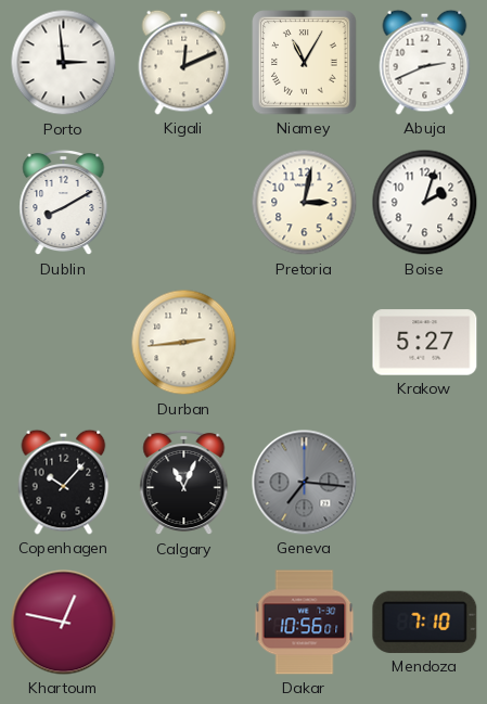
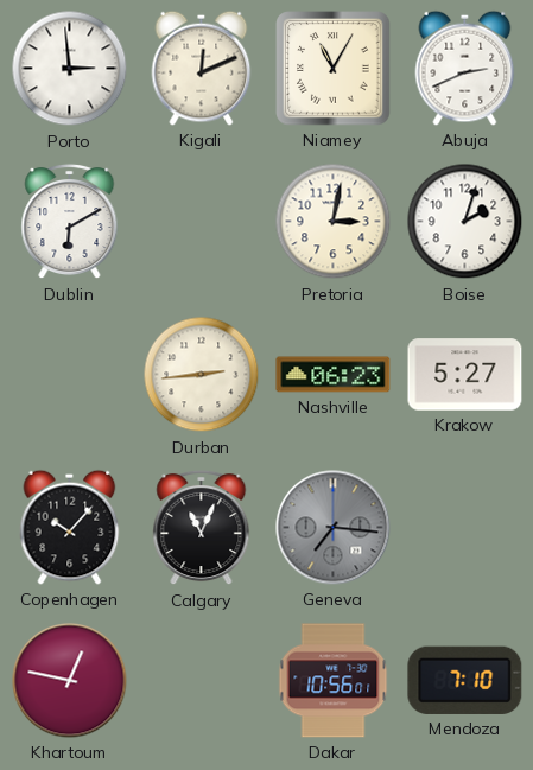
Dublin: 8:10 -> 6:10 (70, 222)
Nashville: none -> 06:23 (334, 375)
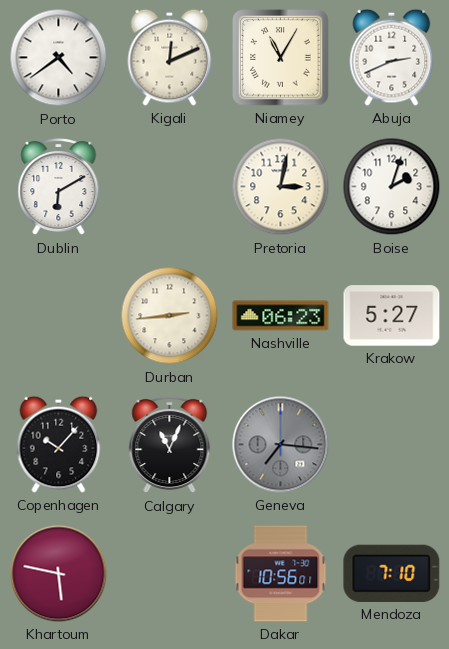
Porto: 2:59 -> 4:39 (59, 58)
Khartoum: 12:47 -> 5:47 (59, 574)
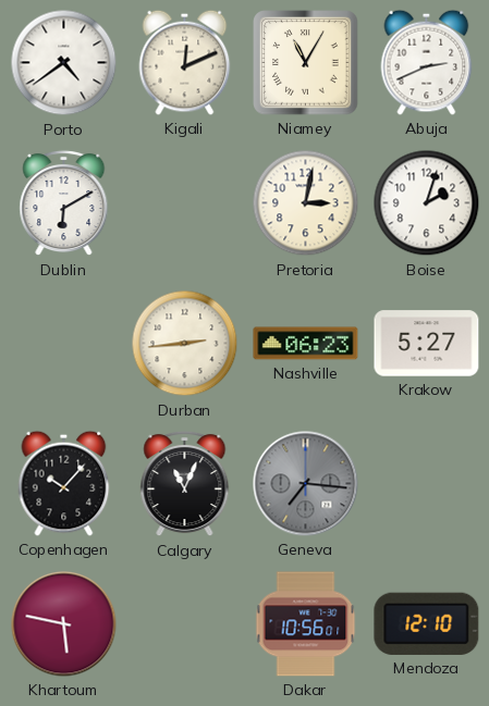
Mendoza: 7:10 -> 12:10 (427, 623)
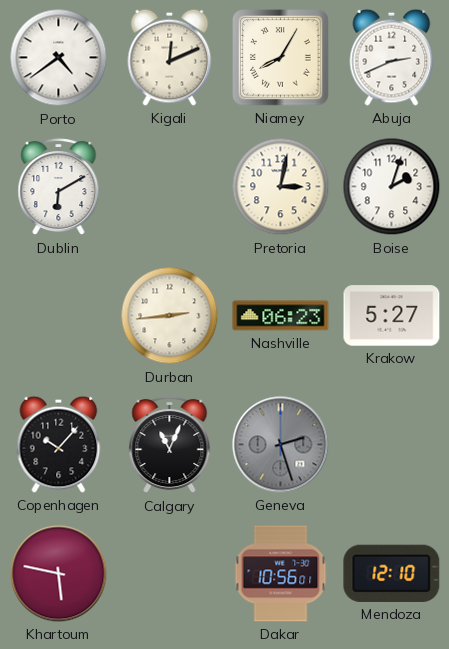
Niamey: 11:05 -> 8:05 (281, 58)
Geneva: 7:16 -> 2:27 (281, 445)
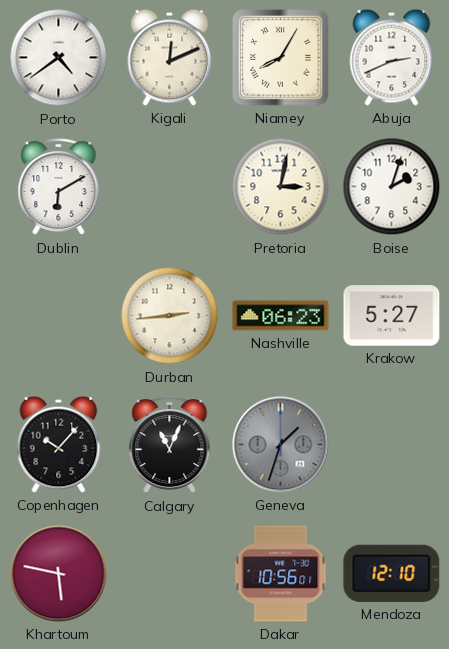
Geneva: 2:27 -> 1:33 (281, 445)
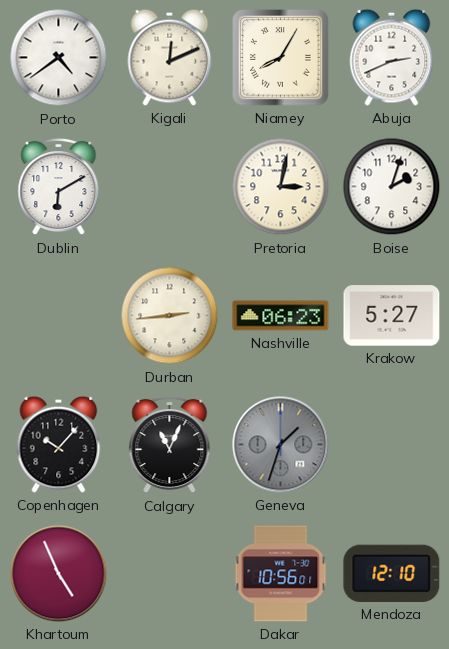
Khartoum: 5:47 -> 4:56 (59, 574)
